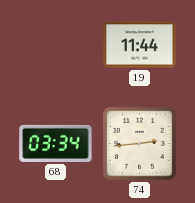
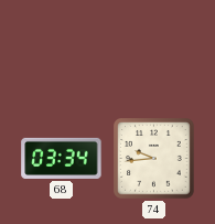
19: 11:44 -> none (140, 45)
74: 2:44 -> 9:44 (154, 159)
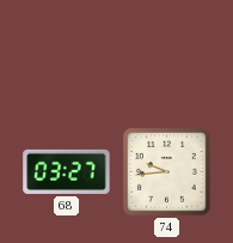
68: 03:34 -> 03:27 (67, 171)
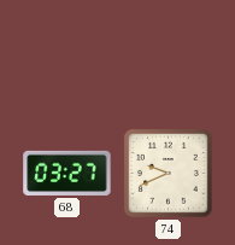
74: 9:44 -> 9:41 (169, 174)
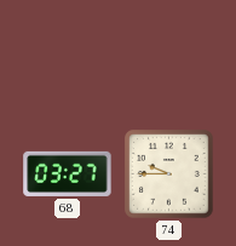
74: 9:41 -> 9:45 (169, 175)
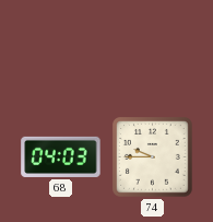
68: 03:27 -> 04:03 (61, 156)
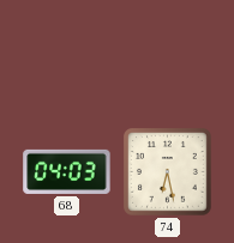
74: 9:45 -> 6:28 (168, 172)
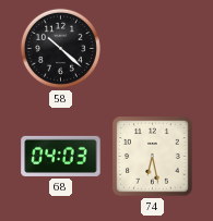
58: none -> 10:22 (60, 48)
